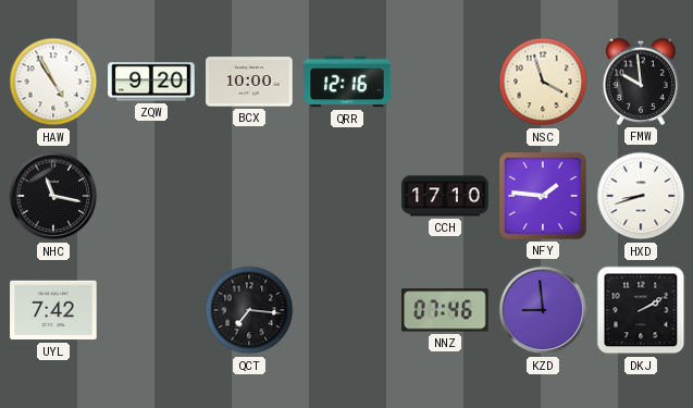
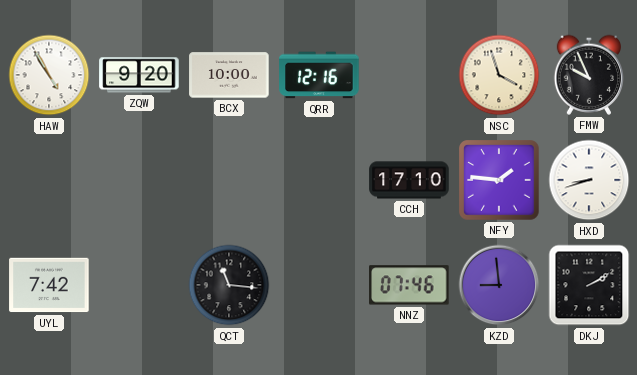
FMW: 9:59 -> 9:56 (588, 75)
NHC: 11:17 -> none (53, 196)
QCT: 7:16 -> 11:16 (229, 285)
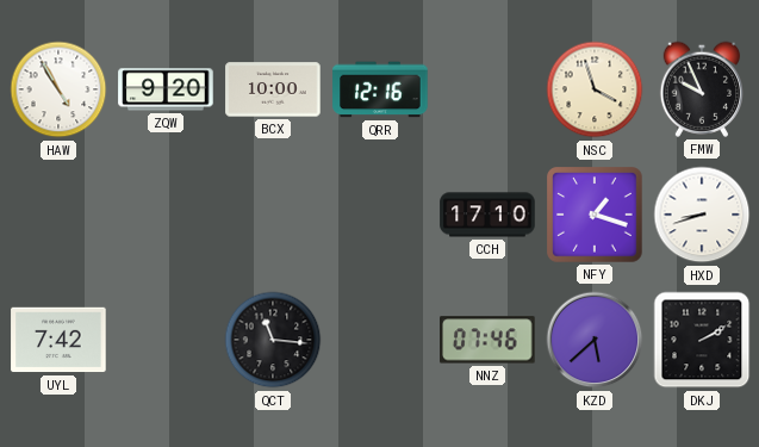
NFY: 1:46 -> 1:18 (595, 215)
KZD: 8:59 -> 5:38 (595, 340)
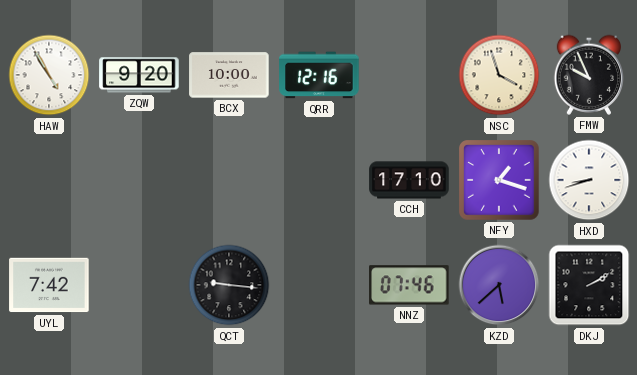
QCT: 11:16 -> 9:16 (229, 285)
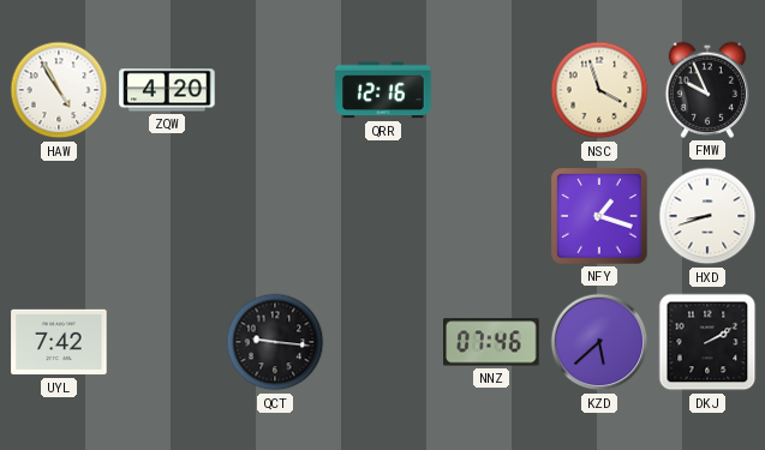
ZQW: 9:20 -> 4:20 (167, 90)
BCX: 10:00 -> none (229, 75)
CCH: 17:10 -> none (409, 180)
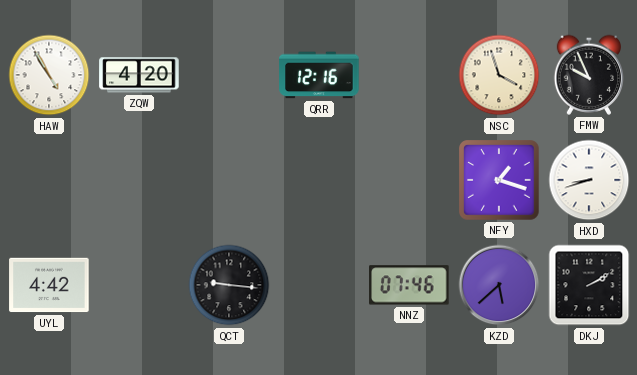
UYL: 7:42 -> 4:42 (49, 285)
